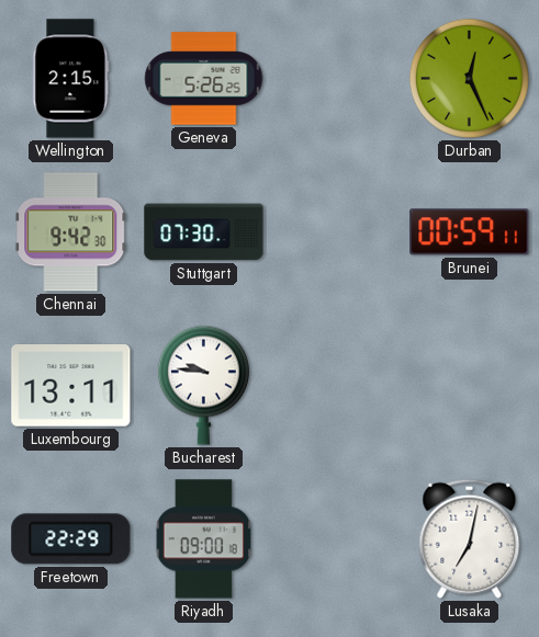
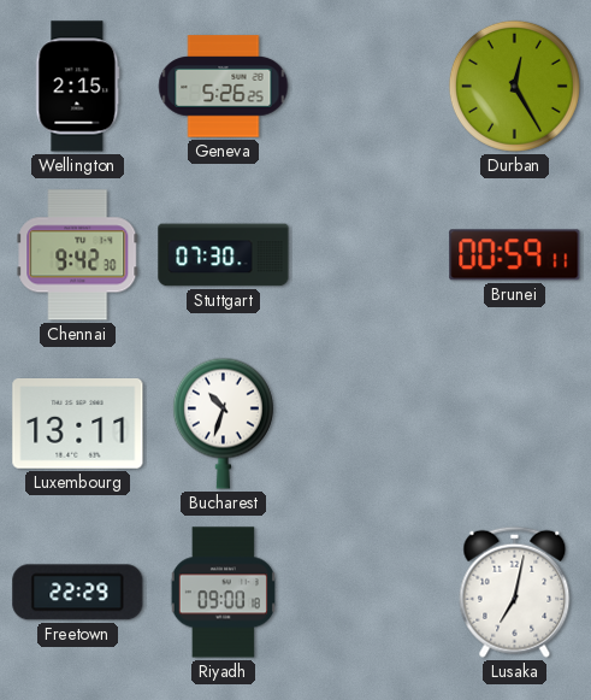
Durban: 12:26 -> 12:25 (514, 86)
Bucharest: 9:46 -> 10:33 (223, 423)
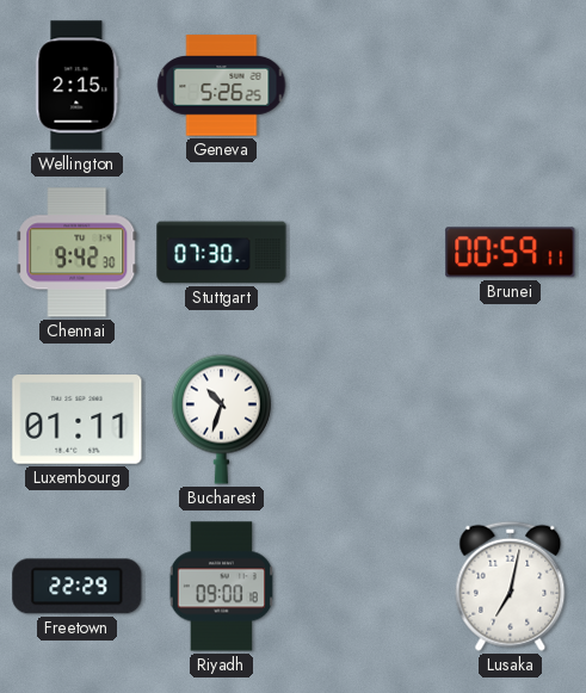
Durban: 12:25 -> none (514, 86)
Luxembourg: 13:11 -> 01:11 (78, 420)
